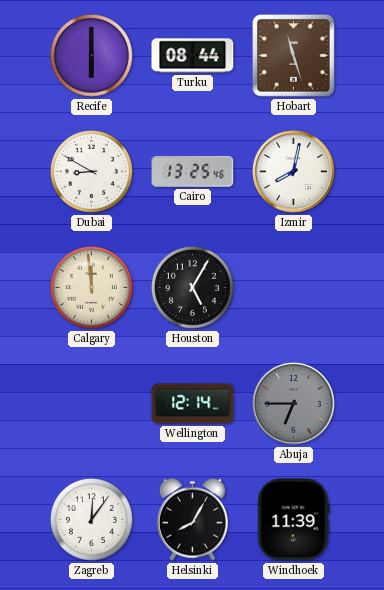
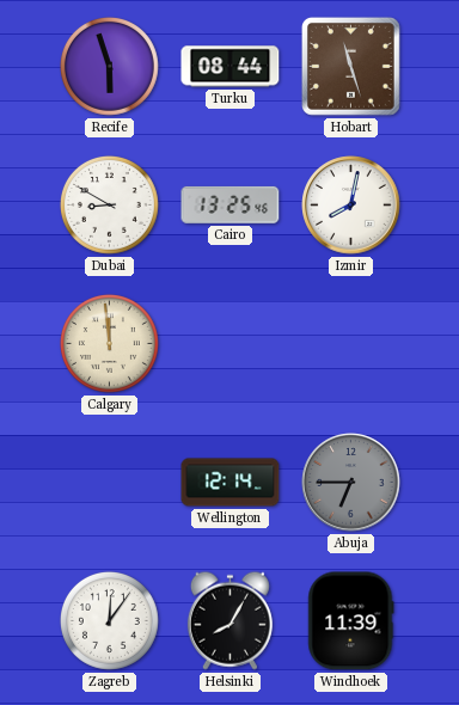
Recife: 6:00 -> 5:57 (109, 66)
Houston: 5:05 -> none (192, 287)
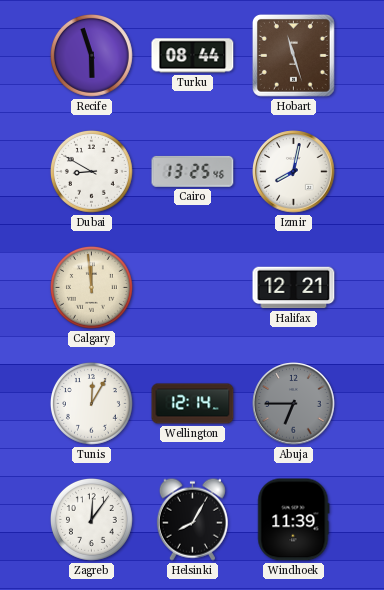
Halifax: none -> 12:21 (294, 288)
Tunis: none -> 12:05 (91, 403)
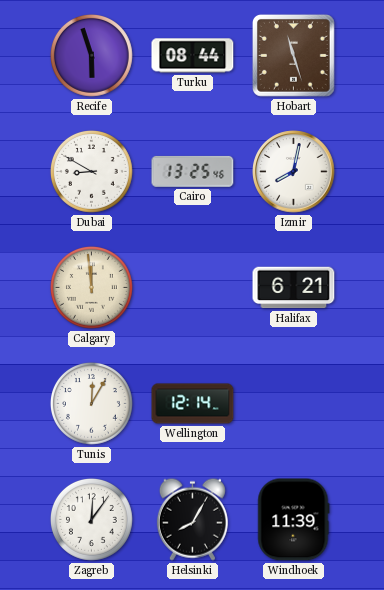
Halifax: 12:21 -> 6:21 (294, 288)
Abuja: 6:45 -> none (294, 404)
